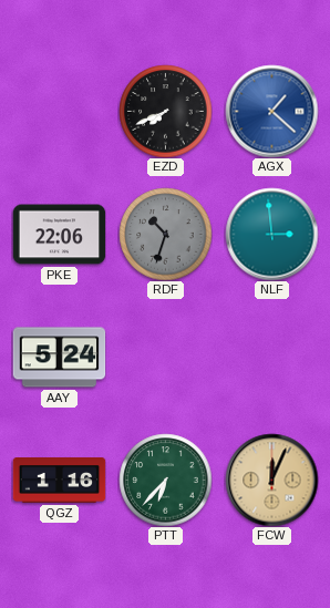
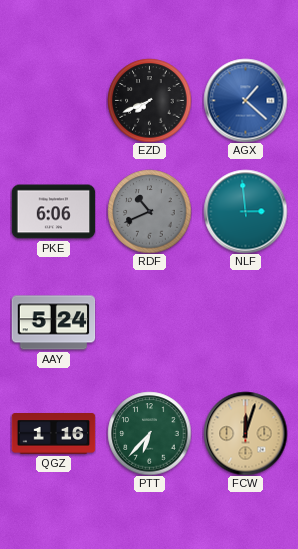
PKE: 22:06 -> 6:06 (53, 212)
RDF: 10:33 -> 10:41 (149, 211)
FCW: 12:04 -> 12:03 (245, 433)
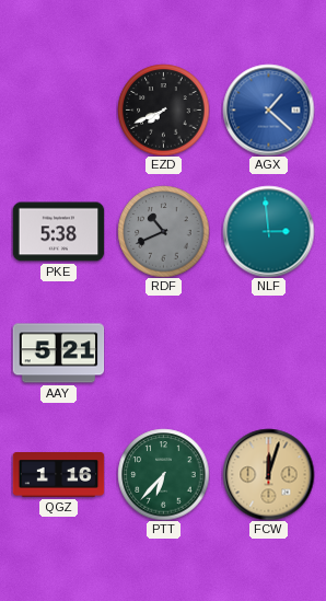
PKE: 6:06 -> 5:38 (58, 232)
AAY: 5:24 -> 5:21 (58, 354)
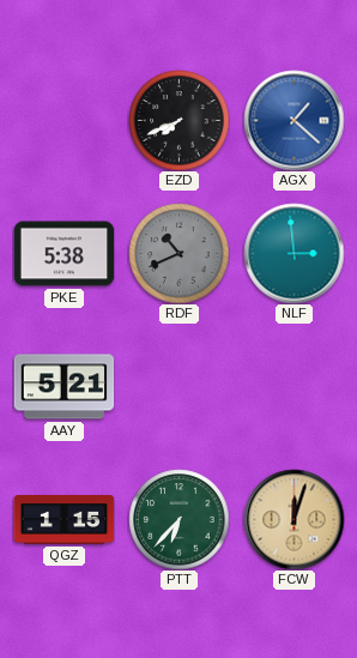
QGZ: 1:16 -> 1:15 (63, 520)
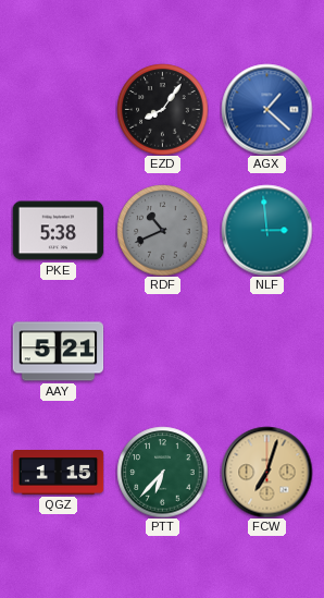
EZD: 7:41 -> 8:06 (162, 109)
FCW: 12:03 -> 7:03 (266, 472)
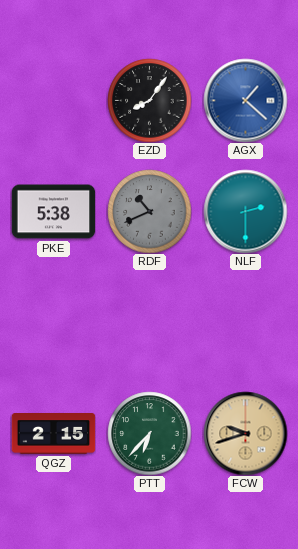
NLF: 2:59 -> 2:30 (245, 211)
AAY: 5:21 -> none (58, 352)
QGZ: 1:15 -> 2:15 (53, 434)
FCW: 7:03 -> 9:42 (245, 433)
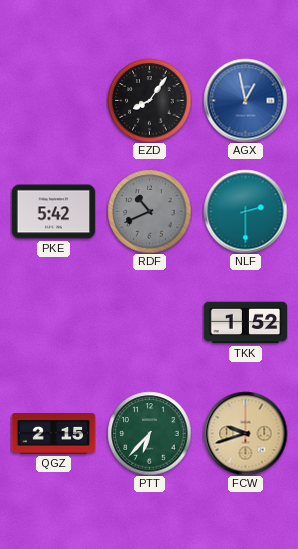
AGX: 1:22 -> 12:58 (245, 100)
PKE: 5:38 -> 5:42 (53, 212)
TKK: none -> 1:52 (245, 323)
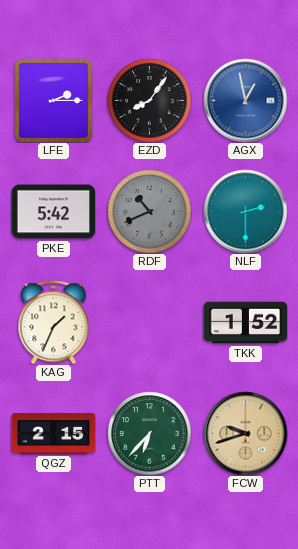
LFE: none -> 2:15 (54, 100)
KAG: none -> 1:34 (54, 322)
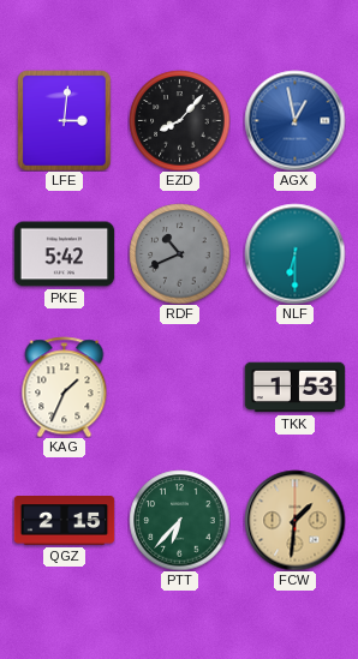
LFE: 2:15 -> 3:01 (65, 120)
EZD: 8:06 -> 8:07 (179, 120)
NLF: 2:30 -> 6:30 (294, 253)
TKK: 1:52 -> 1:53 (294, 388)
FCW: 9:42 -> 1:31 (294, 520)
